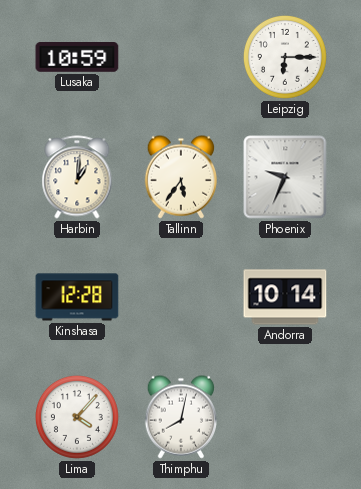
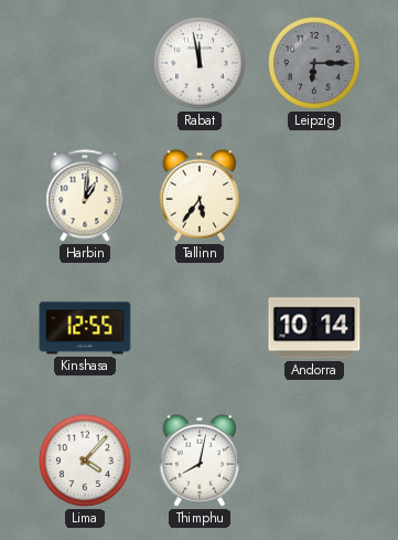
Lusaka: 10:59 -> none (77, 58)
Rabat: none -> 11:58 (200, 63)
Leipzig dial: white -> grey (314, 63)
Phoenix: 9:34 -> none (285, 177)
Kinshasa: 12:28 -> 12:55 (85, 328)
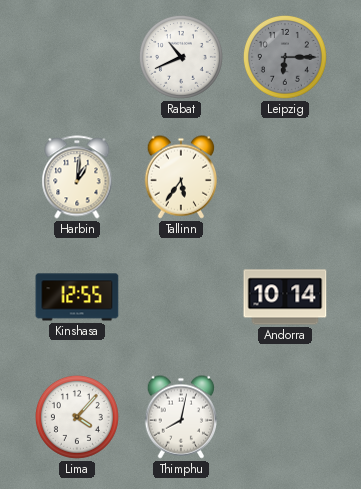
Rabat: 11:58 -> 10:41 (181, 57)
